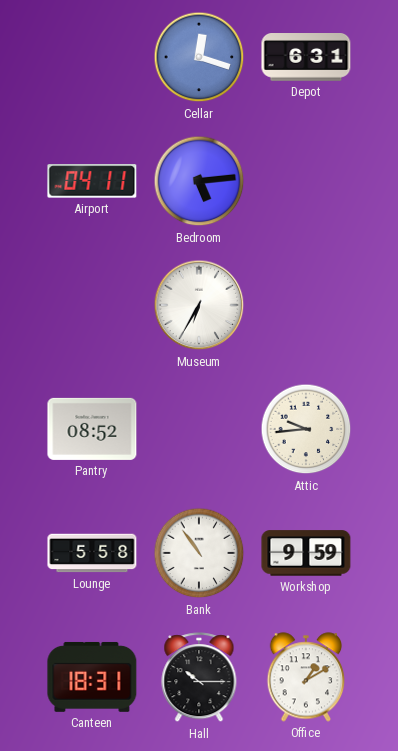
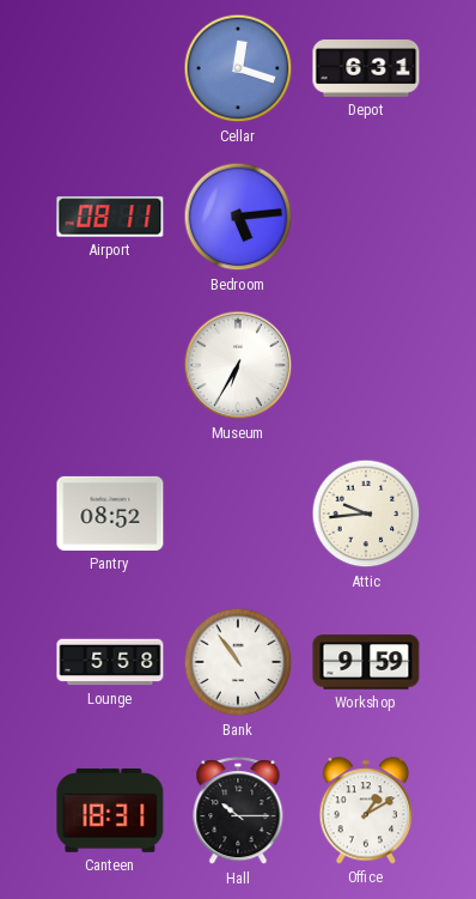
Airport: 04:11 -> 08:11 (110, 217)
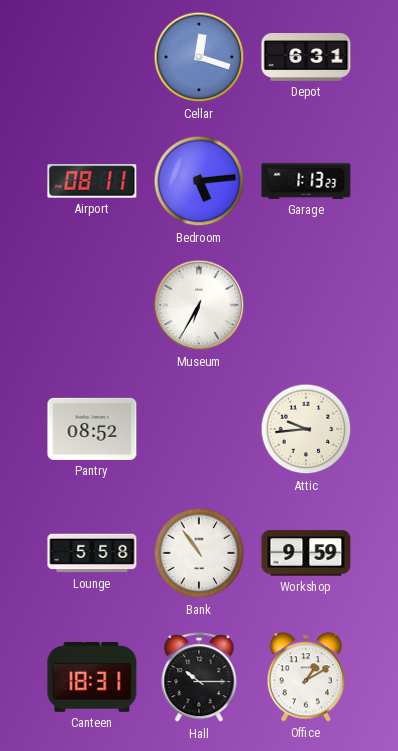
Garage: none -> 1:13 (306, 181)
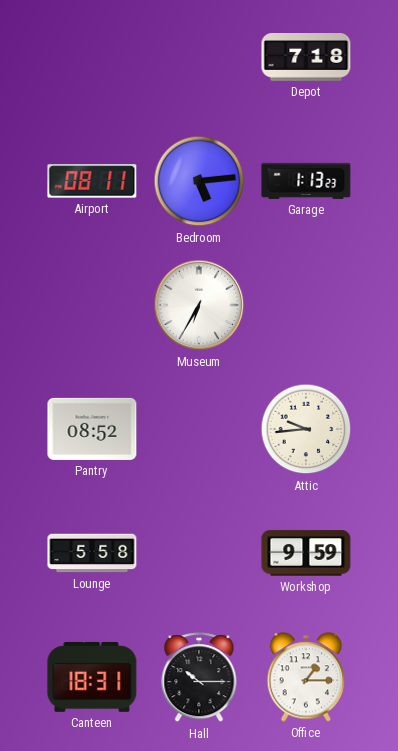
Cellar: 12:18 -> none (199, 57)
Depot: 6:31 -> 7:18 (306, 58)
Bank: 10:54 -> none (199, 553)
Office: 1:10 -> 1:15 (306, 677)
